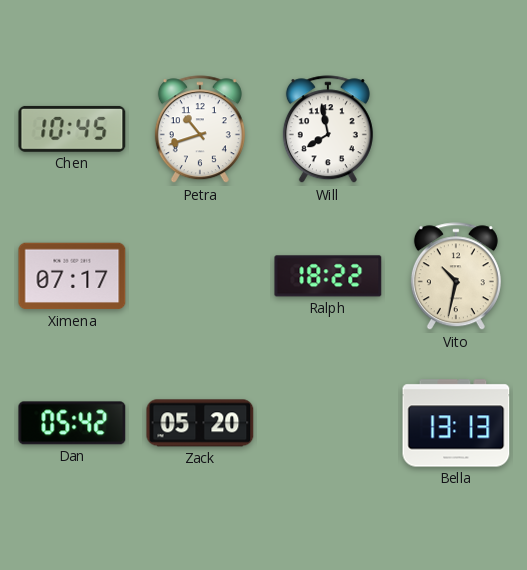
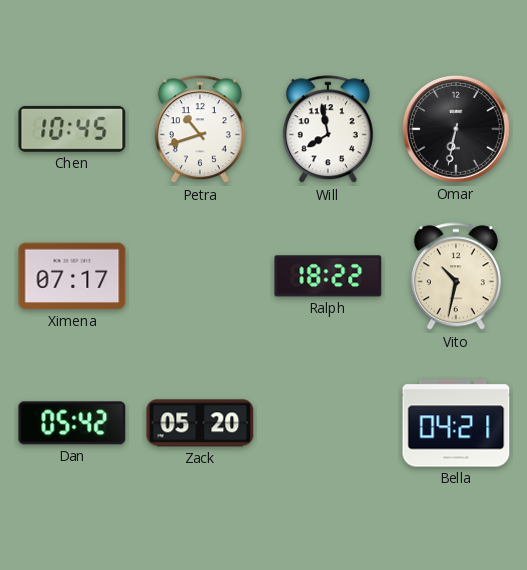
Omar: none -> 6:32 (456, 129)
Bella: 13:13 -> 04:21 (456, 423)
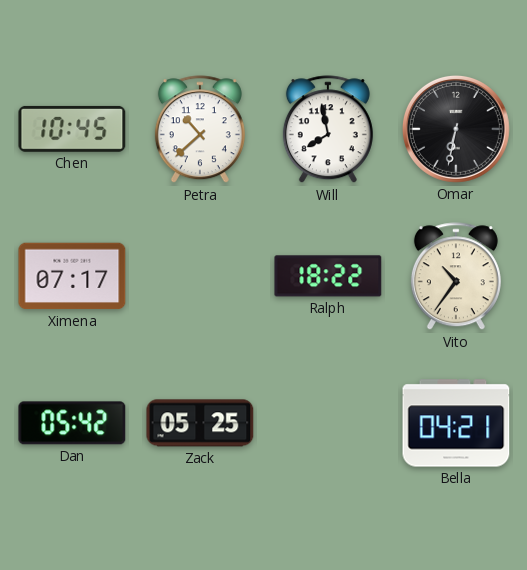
Petra: 10:42 -> 10:38 (200, 130)
Vito: 10:32 -> 10:36 (456, 277)
Zack: 05:20 -> 05:25 (200, 423)
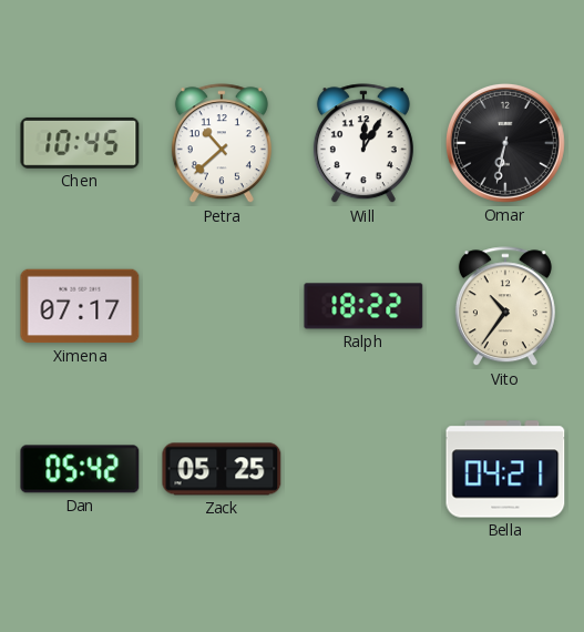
Will: 7:58 -> 12:05 (363, 144)
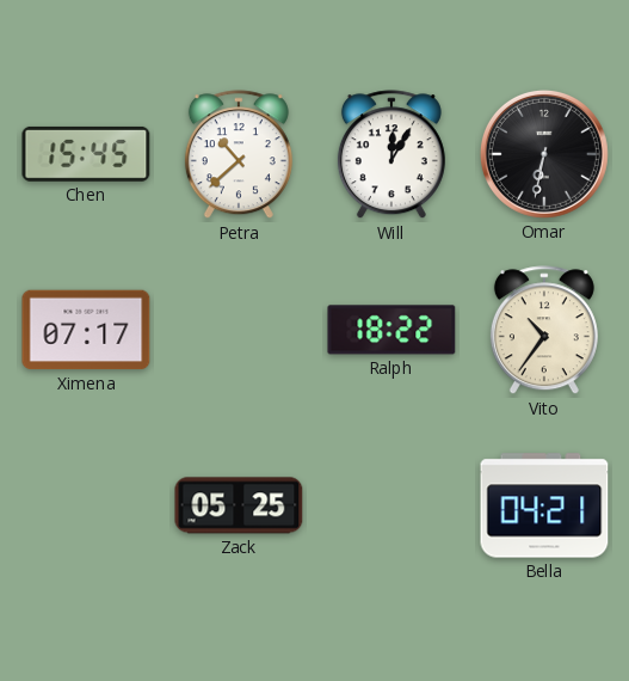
Chen: 10:45 -> 15:45 (86, 154)
Dan: 05:42 -> none (80, 469)
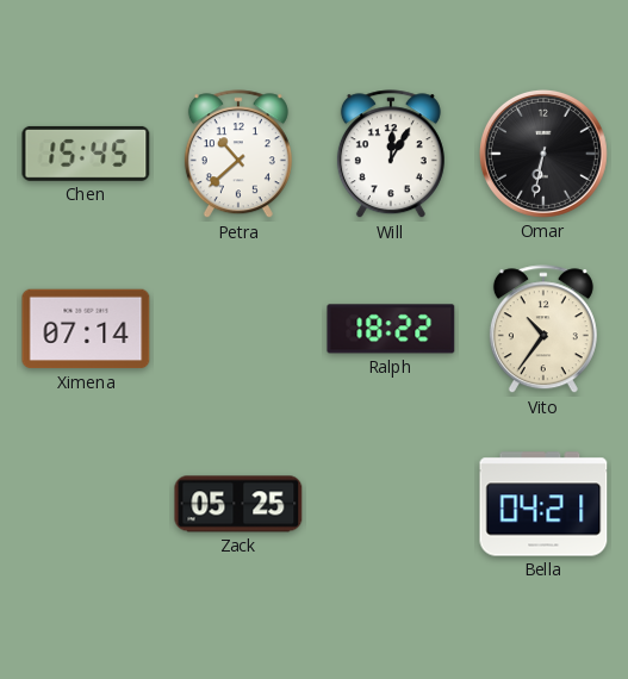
Ximena: 07:17 -> 07:14 (86, 329)
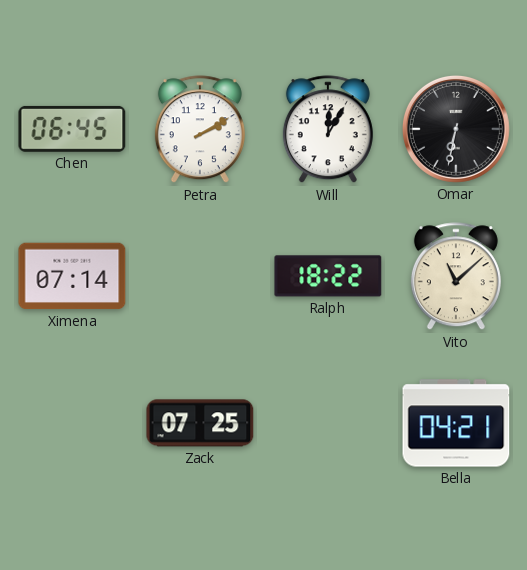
Chen: 15:45 -> 06:45 (72, 129)
Petra: 10:38 -> 2:10 (200, 130)
Vito: 10:36 -> 11:08 (456, 277)
Zack: 05:25 -> 07:25 (200, 423)
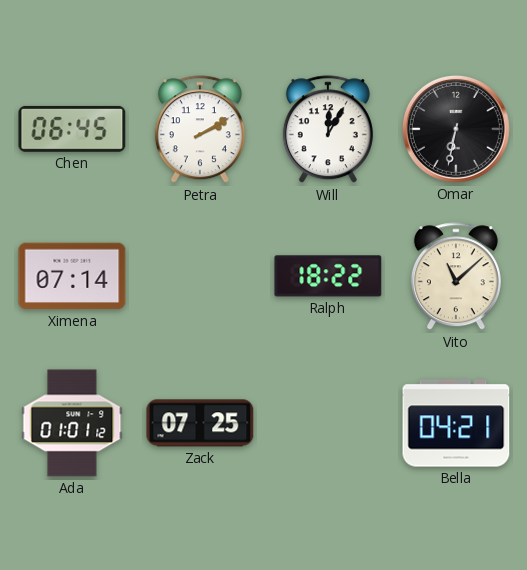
Ada: none -> 01:01 (72, 423)
